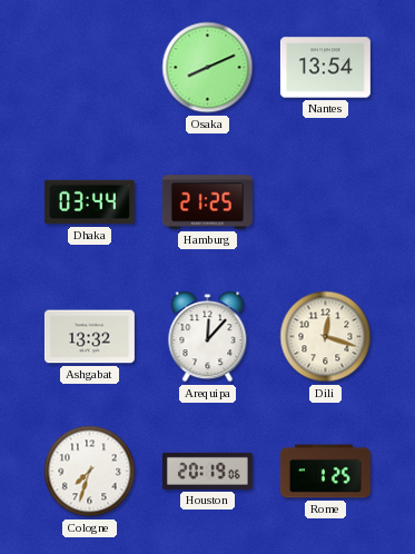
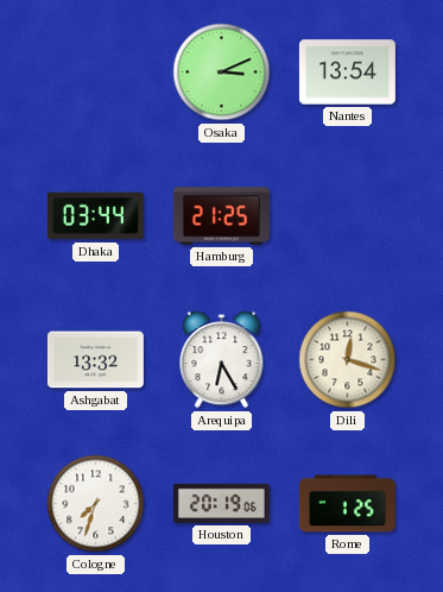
Osaka: 8:11 -> 3:11 (222, 73)
Arequipa: 12:07 -> 6:25 (222, 360)
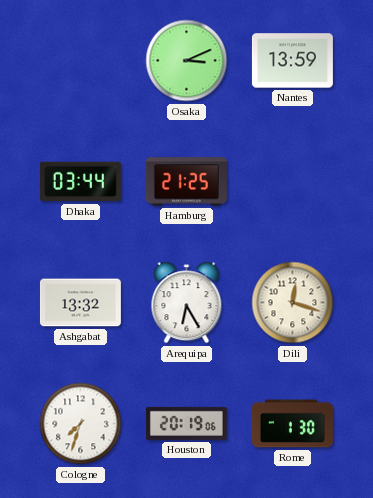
Nantes: 13:54 -> 13:59 (292, 61)
Rome: 1:25 -> 1:30 (292, 424)
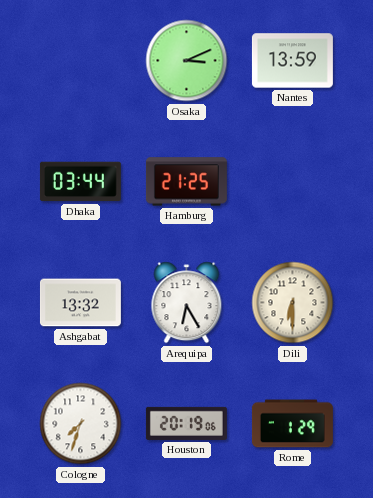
Dili: 12:18 -> 6:30 (293, 303)
Rome: 1:30 -> 1:29 (292, 424)
